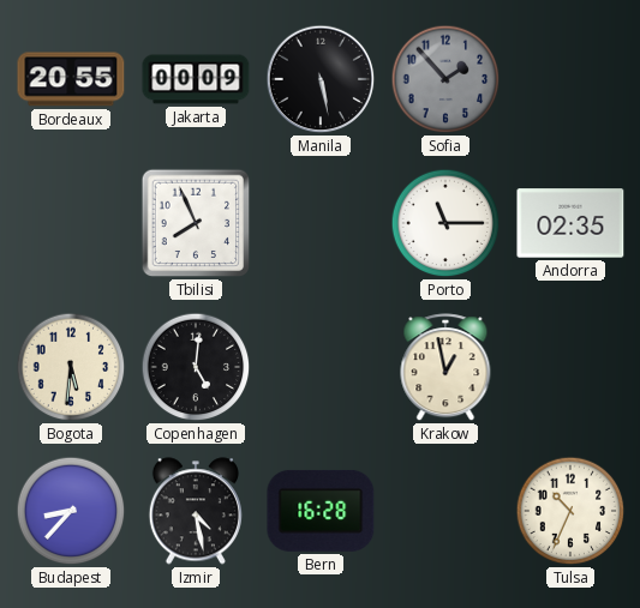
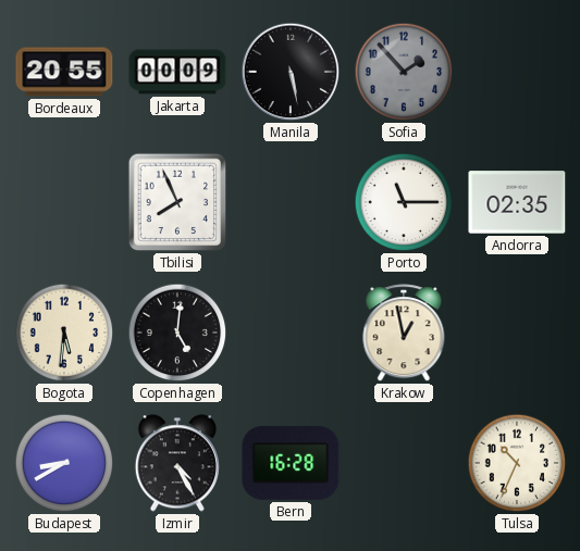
Budapest: 8:37 -> 8:40 (64, 463)
Izmir: 4:28 -> 4:25 (177, 463)
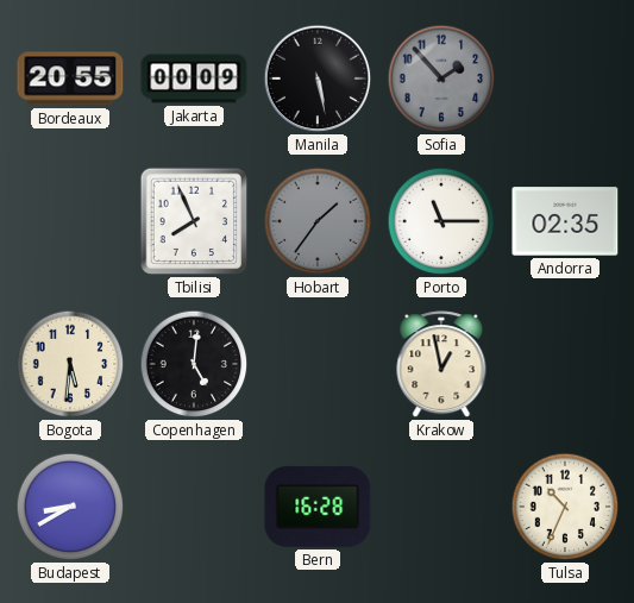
Hobart: none -> 1:36 (318, 221)
Izmir: 4:25 -> none (177, 463)
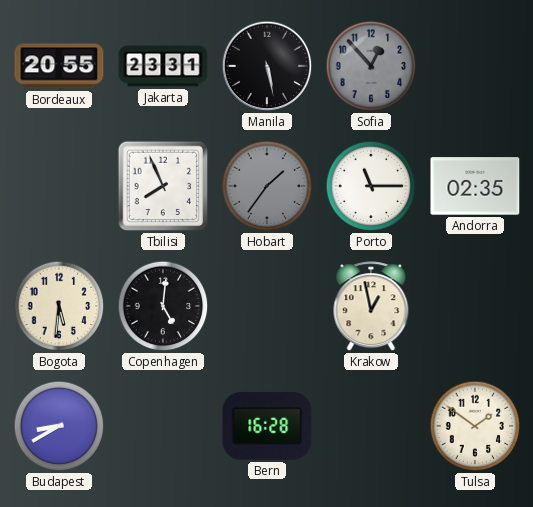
Jakarta: 00:09 -> 23:31 (163, 66)
Sofia: 1:53 -> 12:53 (371, 66)
Tulsa: 10:34 -> 1:51 (475, 426)
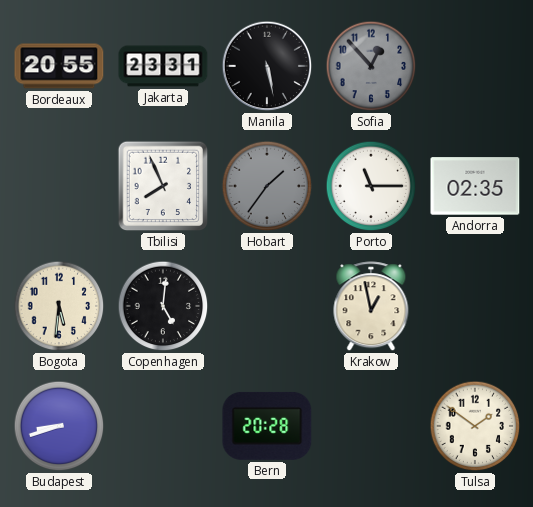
Budapest: 8:40 -> 8:42 (59, 426)
Bern: 16:28 -> 20:28 (267, 426)
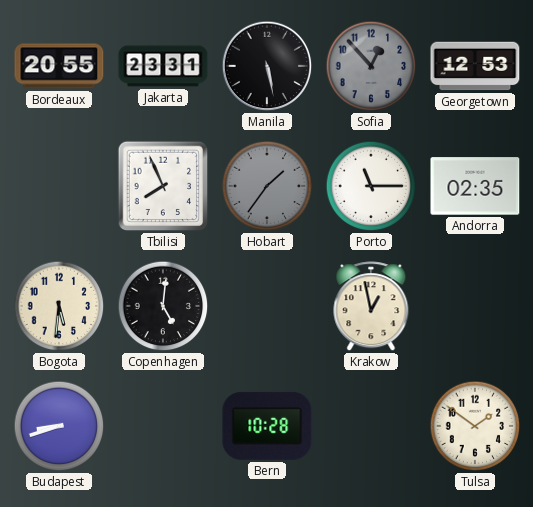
Georgetown: none -> 12:53 (475, 66)
Bern: 20:28 -> 10:28 (267, 426)
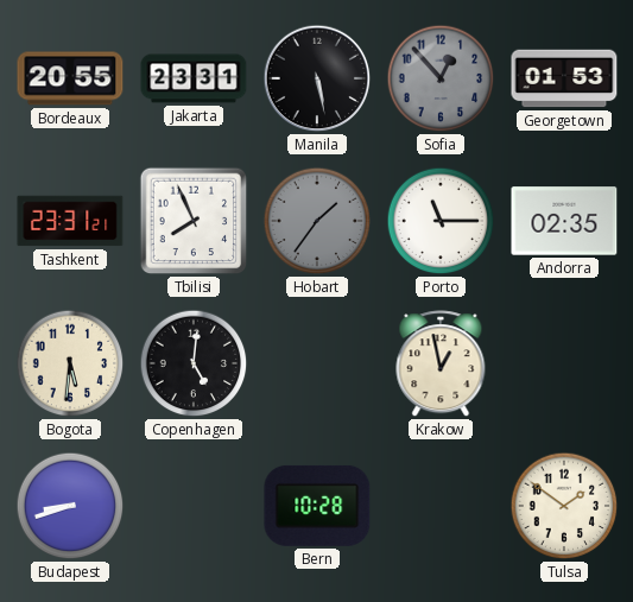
Georgetown: 12:53 -> 01:53 (564, 78)
Tashkent: none -> 23:31 (70, 221)
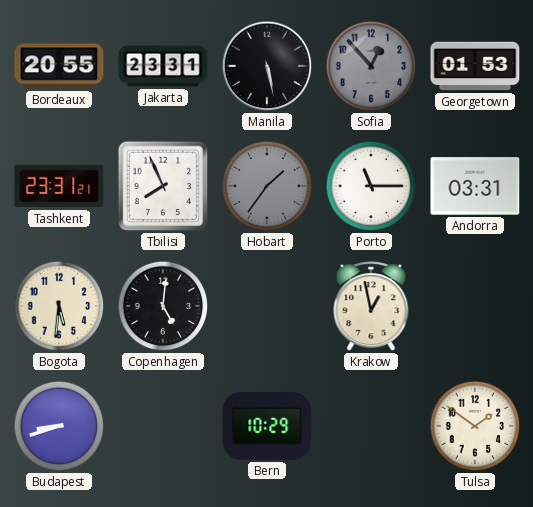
Andorra: 02:35 -> 03:31 (475, 186)
Bern: 10:28 -> 10:29 (267, 426)
